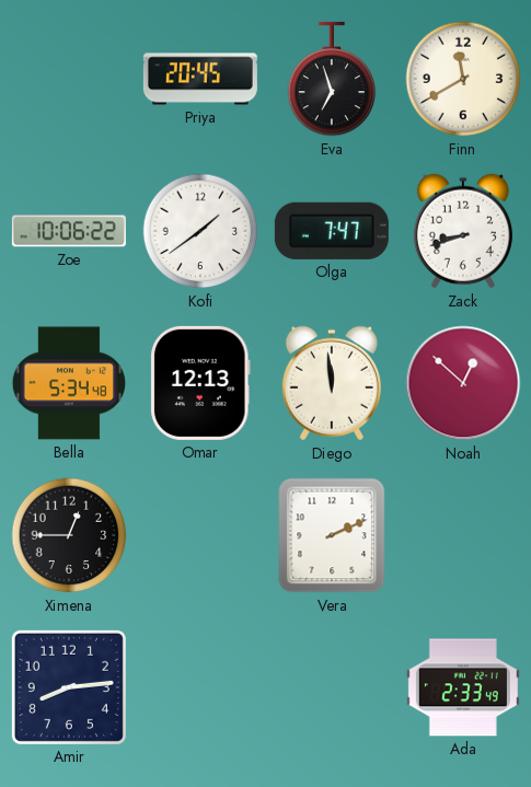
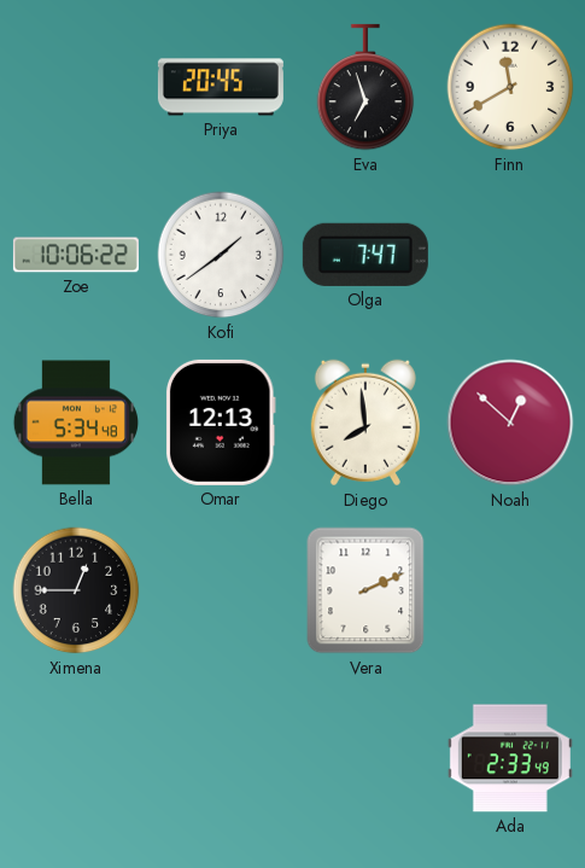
Zack: 8:42 -> none (463, 231)
Diego: 11:59 -> 7:59 (365, 423)
Amir: 8:14 -> none (69, 687)
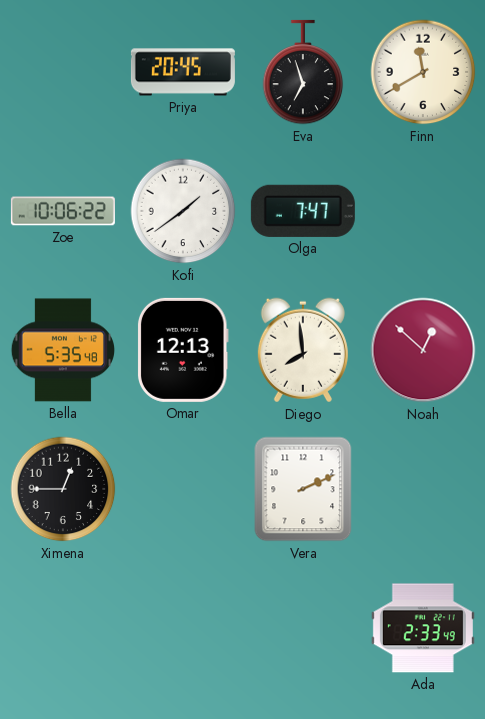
Bella: 5:34 -> 5:35 (62, 350)
